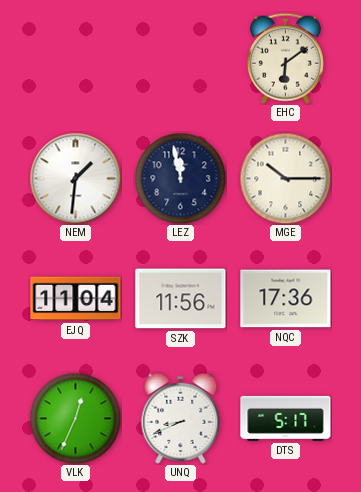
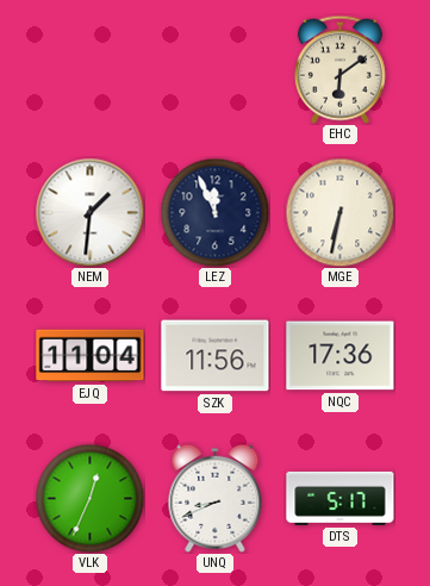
LEZ: 11:58 -> 11:56 (214, 212)
MGE: 10:15 -> 6:32 (339, 212)
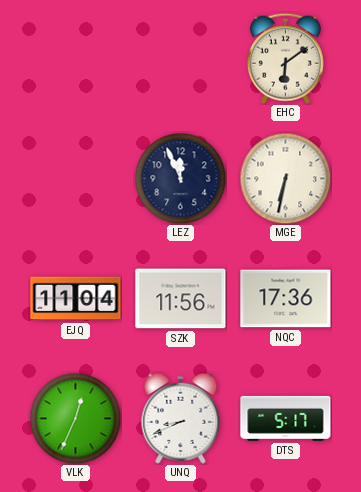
NEM: 1:31 -> none (89, 212)
